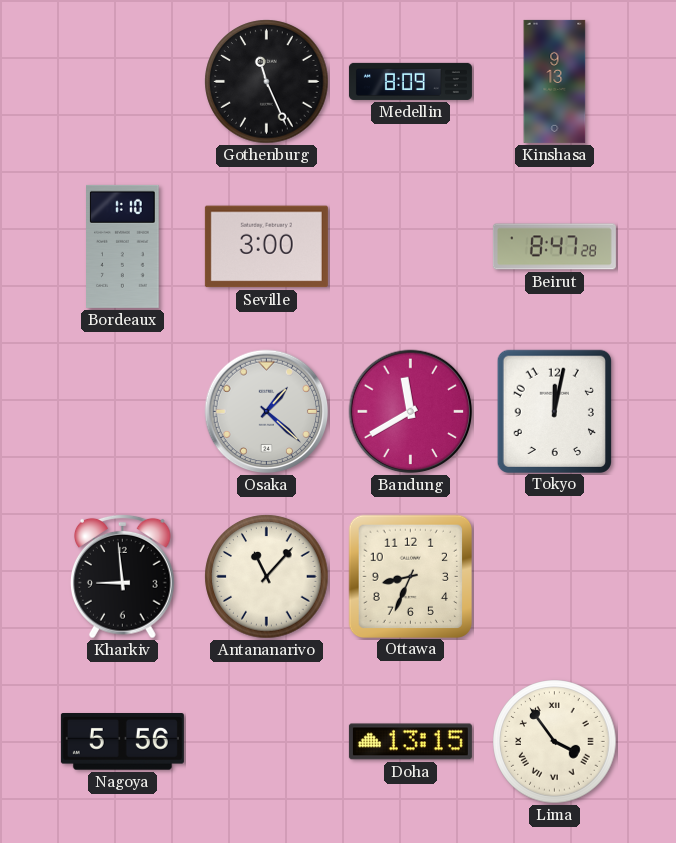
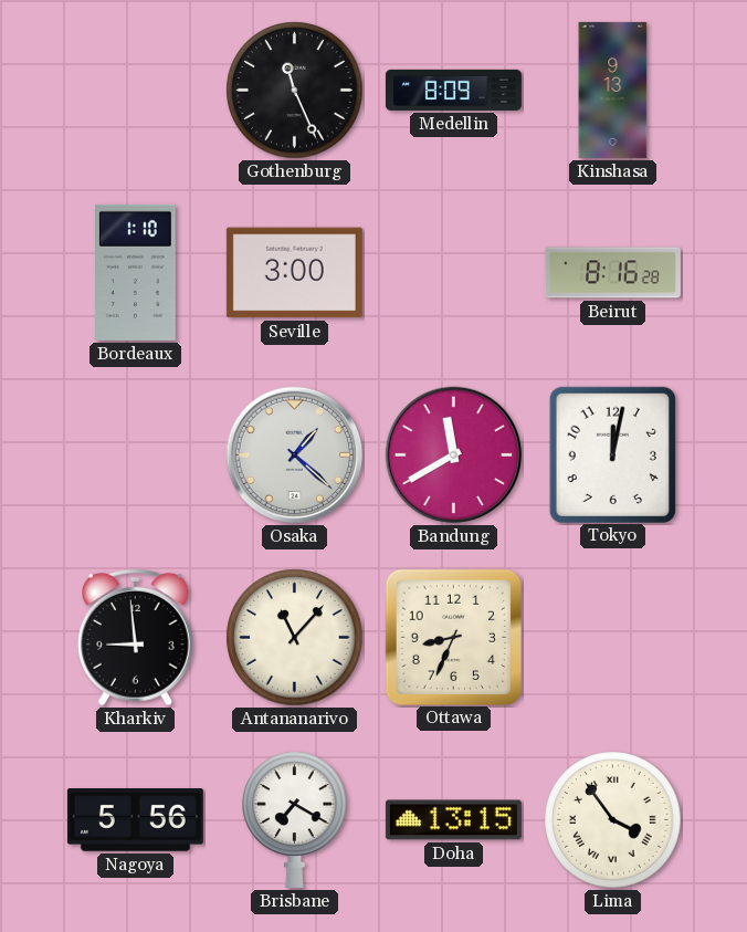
Beirut: 8:47 -> 8:16 (612, 273)
Brisbane: none -> 7:20 (295, 819)
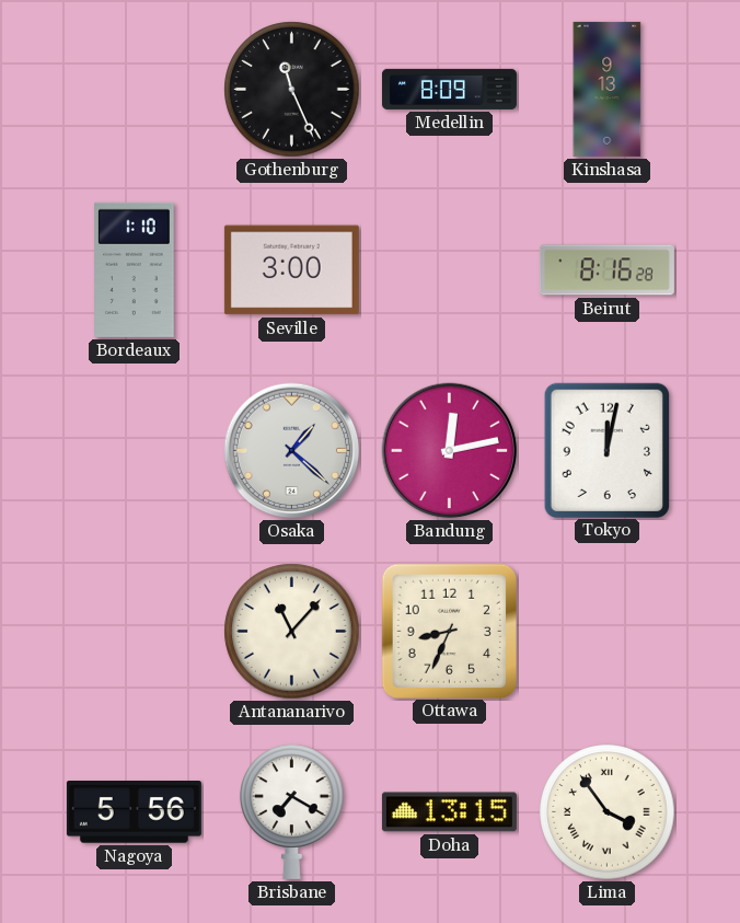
Bandung: 11:40 -> 12:13 (450, 451)
Kharkiv: 8:59 -> none (135, 637)
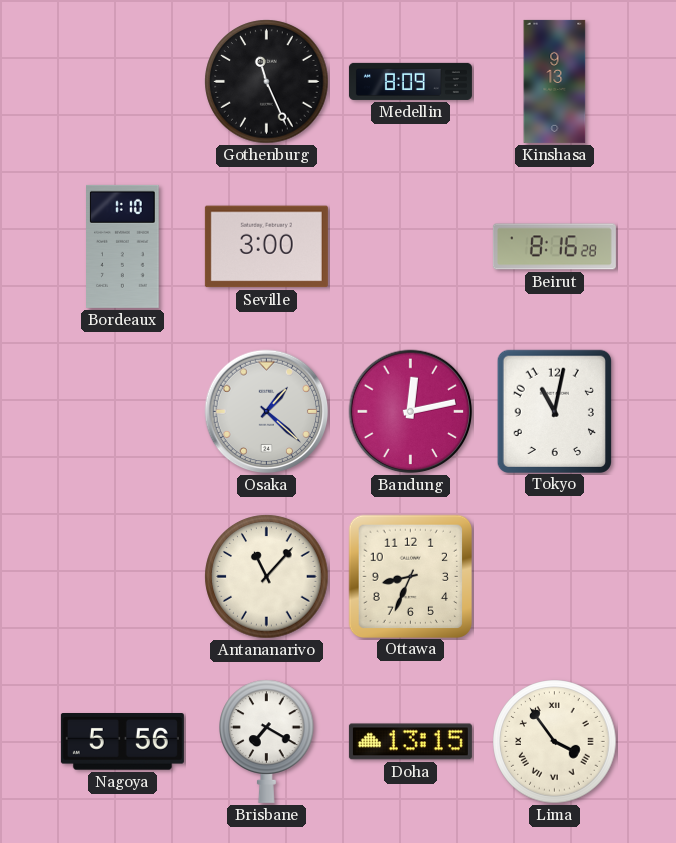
Tokyo: 12:02 -> 11:02 (554, 411)
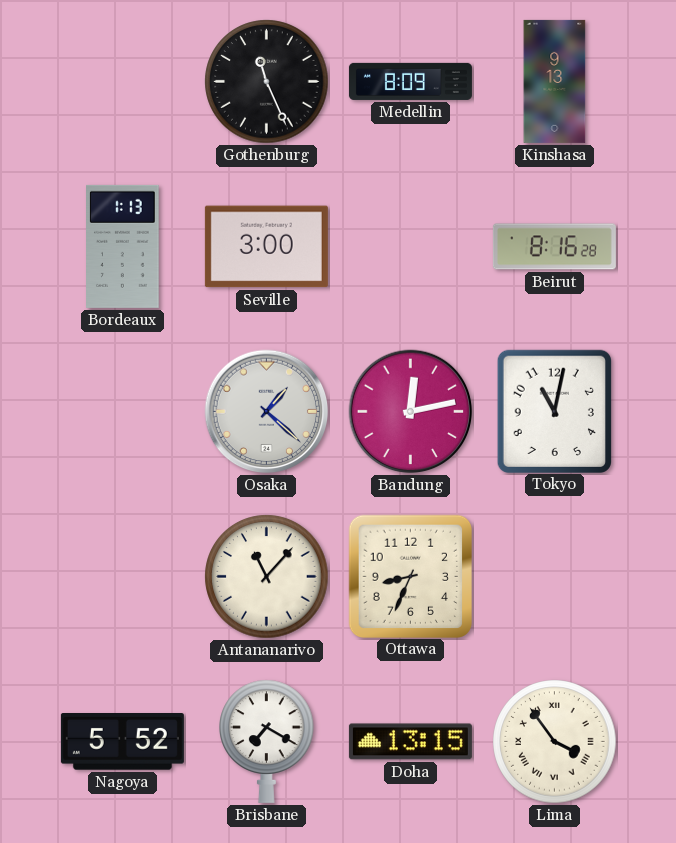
Bordeaux: 1:10 -> 1:13 (123, 246)
Nagoya: 5:56 -> 5:52 (122, 742)
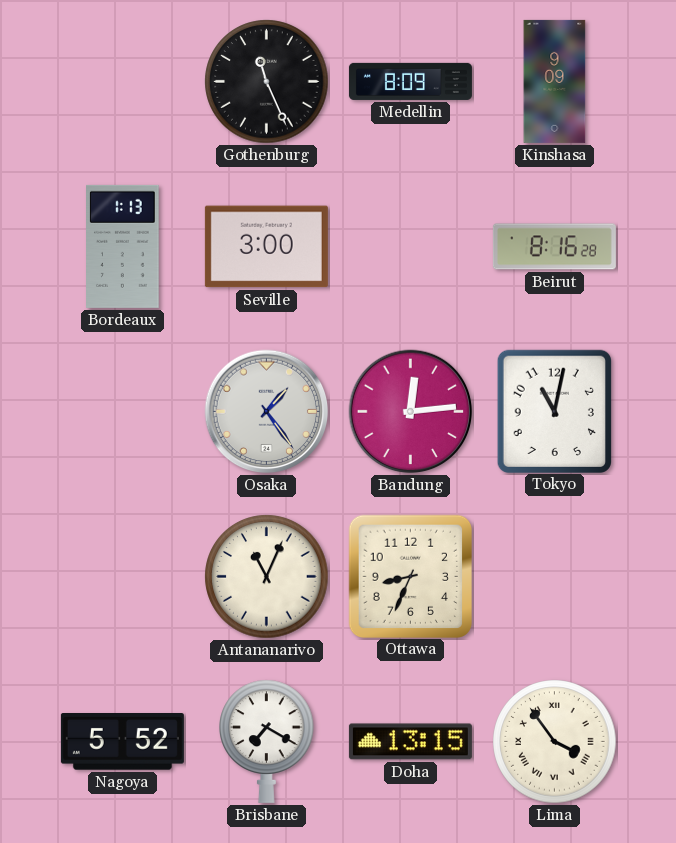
Kinshasa: 9:13 -> 9:09 (555, 81)
Osaka: 1:22 -> 1:24 (267, 412)
Bandung: 12:13 -> 12:14 (411, 412)
Antananarivo: 11:07 -> 11:04 (267, 577)
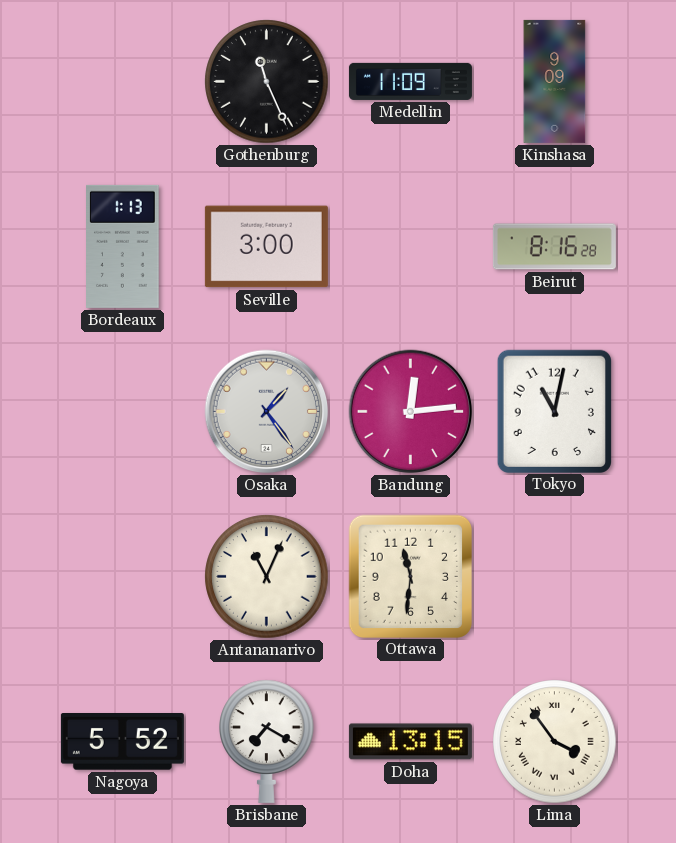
Medellin: 8:09 -> 11:09 (410, 81)
Ottawa: 8:34 -> 11:31 (410, 576)
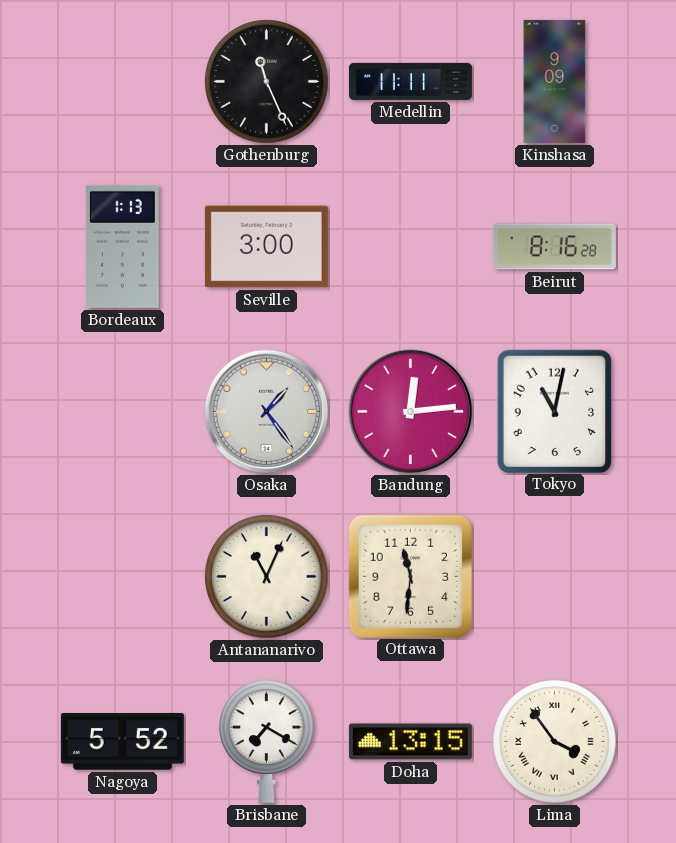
Medellin: 11:09 -> 11:11 (410, 81)
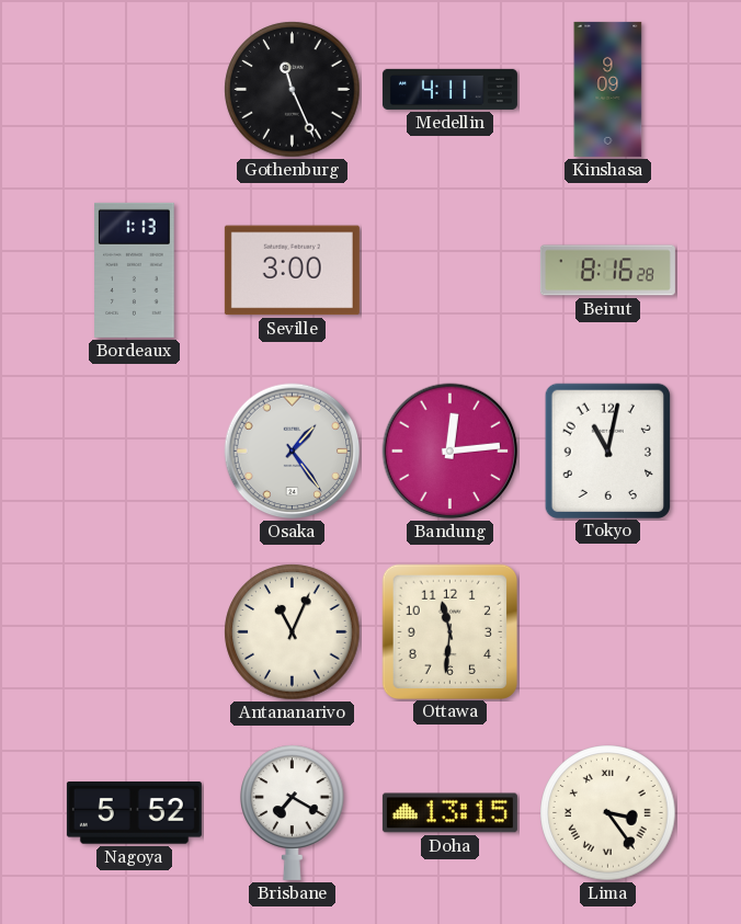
Medellin: 11:11 -> 4:11 (449, 89)
Lima: 3:54 -> 3:24 (608, 813)
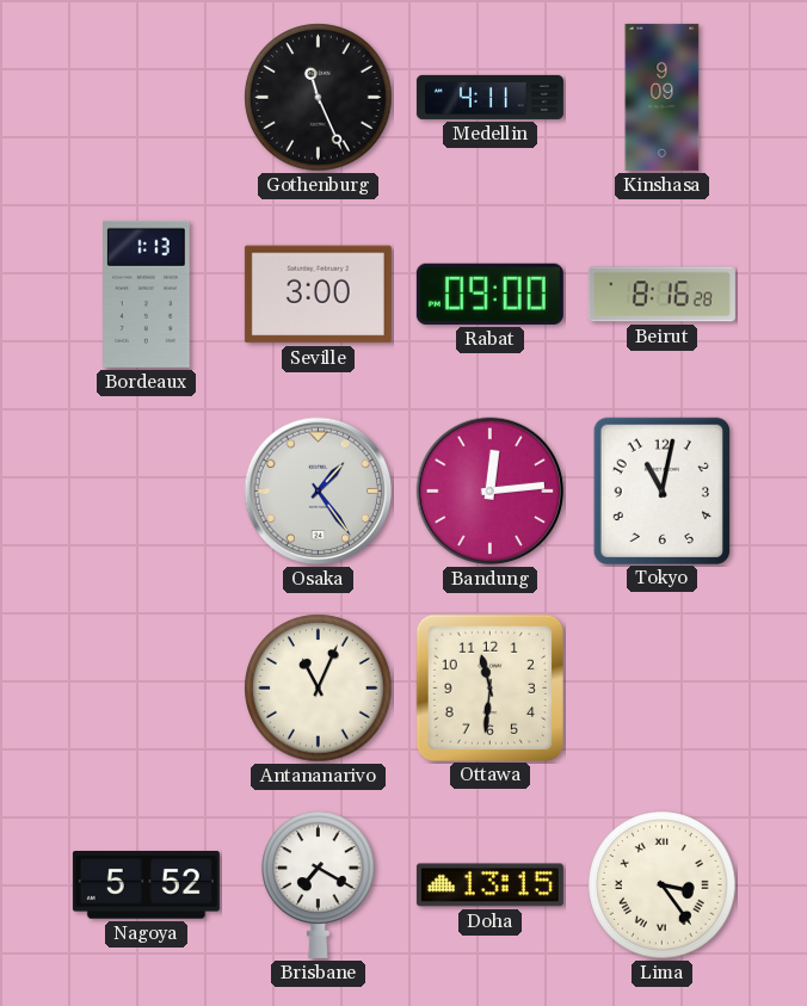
Rabat: none -> 09:00 (489, 294)
